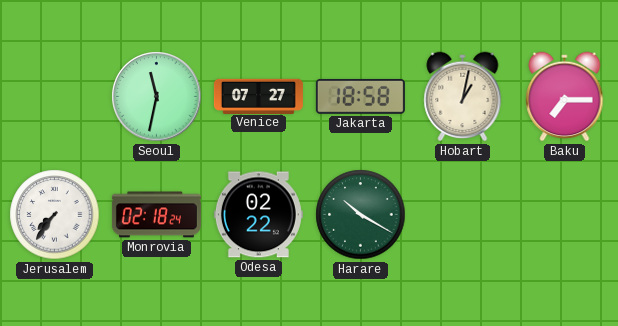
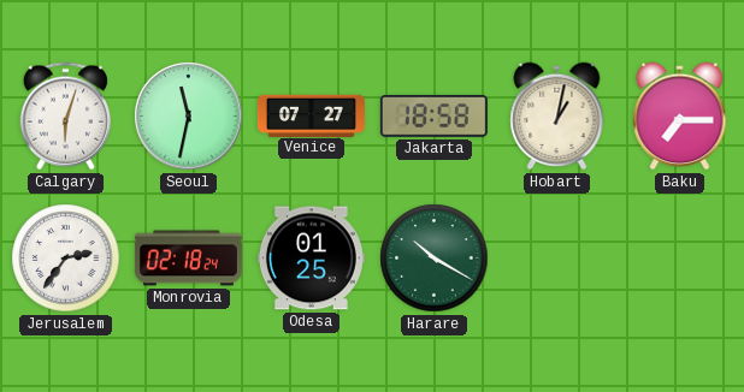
Calgary: none -> 6:03 (65, 117)
Jerusalem: 7:36 -> 2:36 (66, 259)
Odesa: 02:22 -> 01:25 (311, 259)
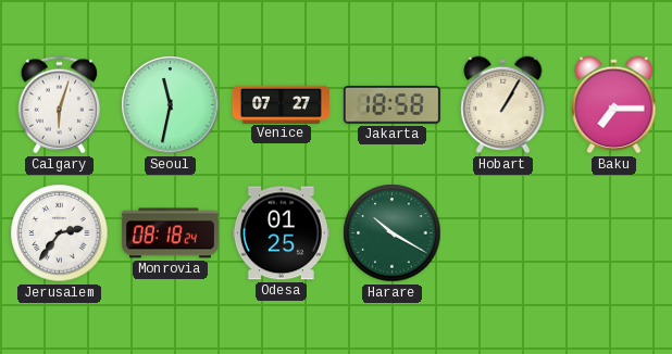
Hobart: 1:02 -> 1:05 (503, 105)
Monrovia: 02:18 -> 08:18 (170, 233)
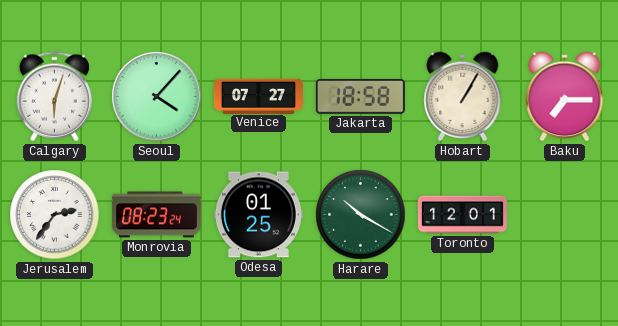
Seoul: 11:32 -> 4:07 (157, 97)
Monrovia: 08:18 -> 08:23 (156, 215)
Toronto: none -> 12:01 (462, 215)
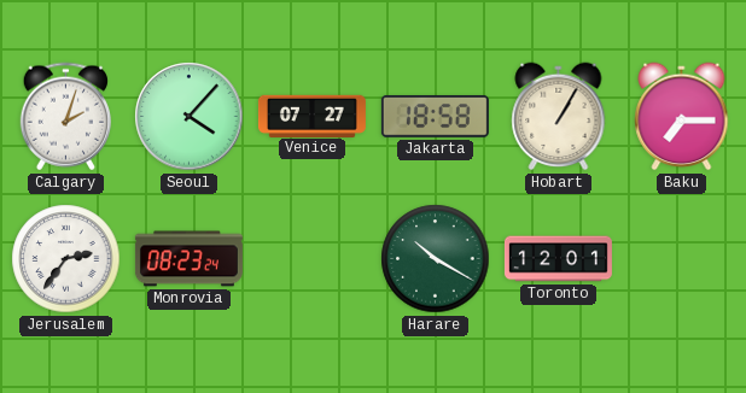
Calgary: 6:03 -> 2:03 (65, 117)
Odesa: 01:25 -> none (258, 215)
